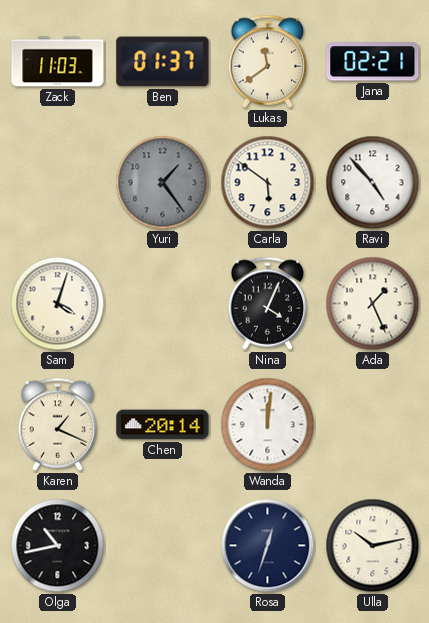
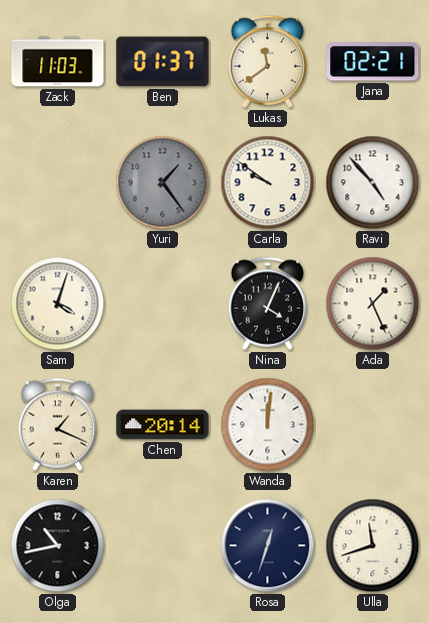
Carla: 5:51 -> 9:51 (268, 183)
Ulla: 10:13 -> 11:42 (373, 546)
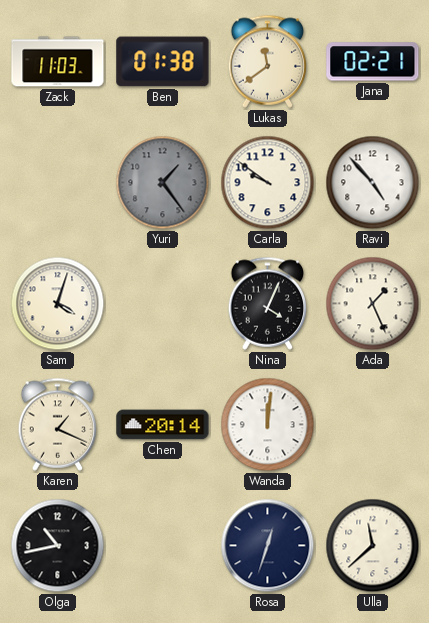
Ben: 01:37 -> 01:38 (163, 62)
Ulla: 11:42 -> 11:38 (373, 546)
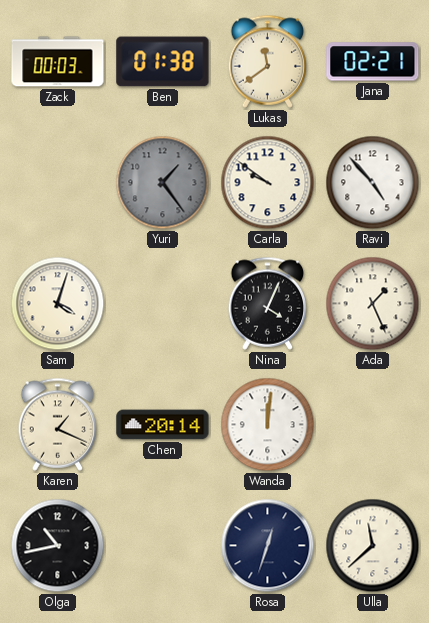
Zack: 11:03 -> 00:03 (58, 62)
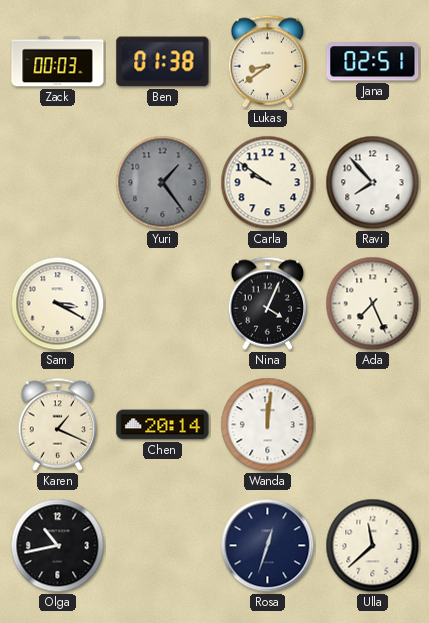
Lukas: 11:39 -> 8:39 (268, 61)
Jana: 02:21 -> 02:51 (373, 62)
Ravi: 4:53 -> 7:53 (373, 183)
Sam: 4:03 -> 3:20 (58, 304)
Ada: 1:26 -> 7:26 (373, 304)
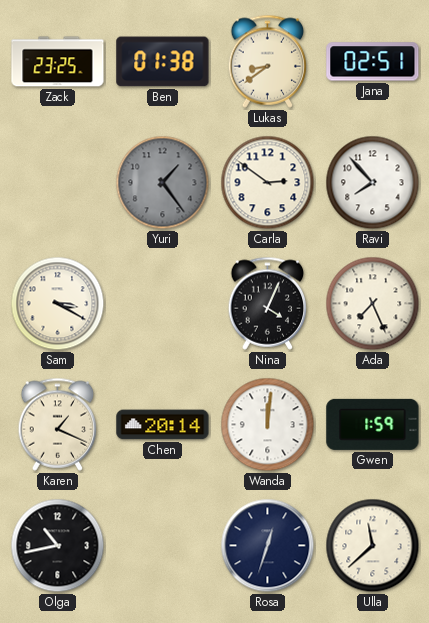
Zack: 00:03 -> 23:25 (58, 62)
Carla: 9:51 -> 2:51 (268, 183)
Gwen: none -> 1:59 (373, 424)
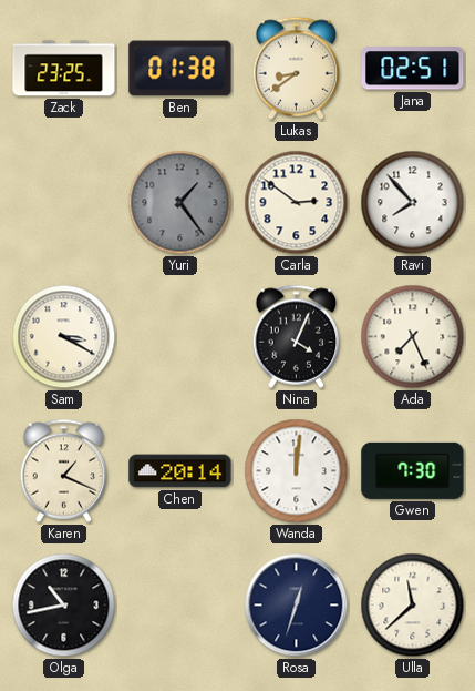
Gwen: 1:59 -> 7:30 (413, 470)
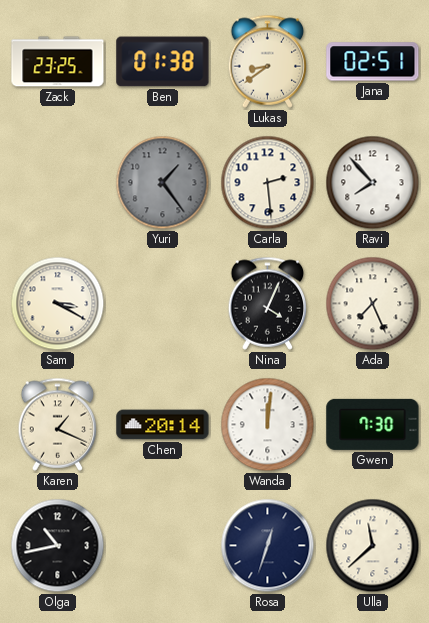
Carla: 2:51 -> 2:29 (268, 183)
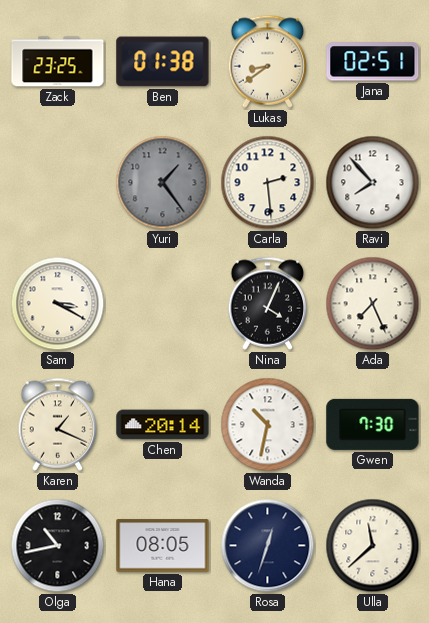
Wanda: 12:01 -> 10:32 (268, 425)
Hana: none -> 08:05 (163, 546)
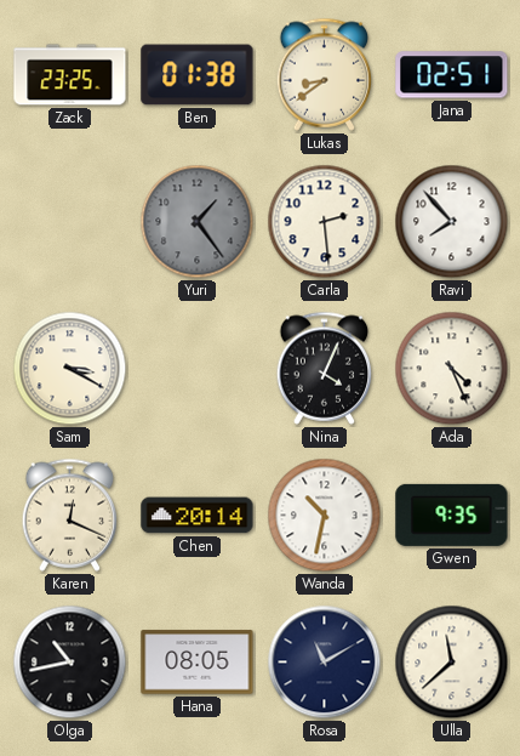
Ada: 7:26 -> 4:26 (452, 369)
Karen: 1:19 -> 12:19 (70, 515)
Gwen: 7:30 -> 9:35 (452, 515)
Rosa: 12:33 -> 11:10 (325, 663)
